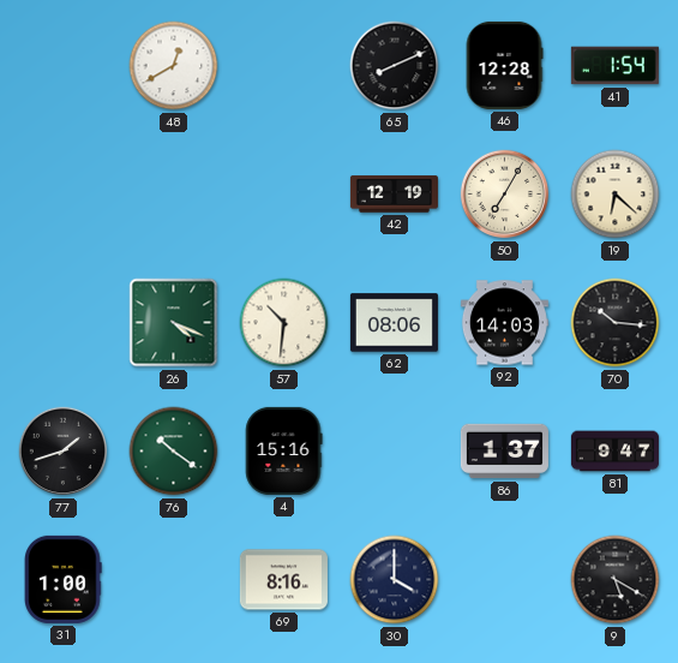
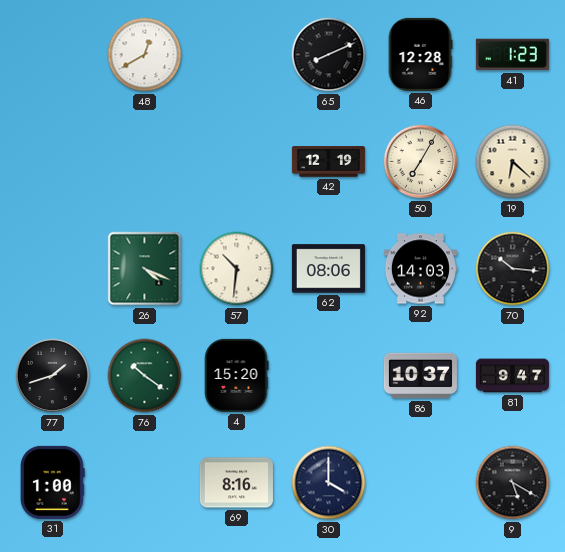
41: 1:54 -> 1:23 (512, 55)
4: 15:16 -> 15:20 (237, 375)
86: 1:37 -> 10:37 (420, 376)
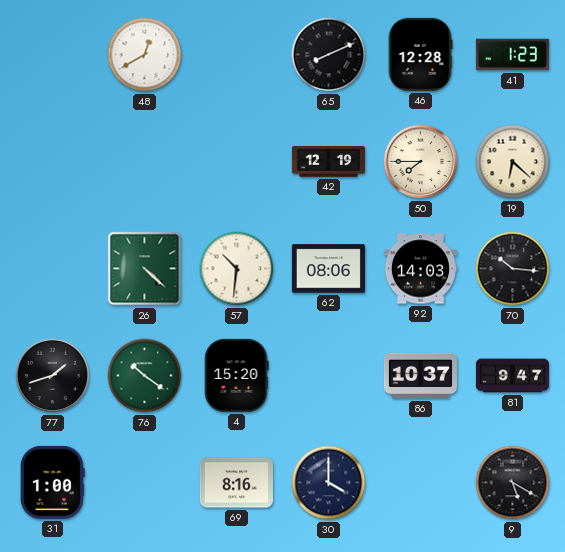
50: 7:05 -> 7:45 (421, 162)
26: 4:19 -> 4:22 (145, 269)
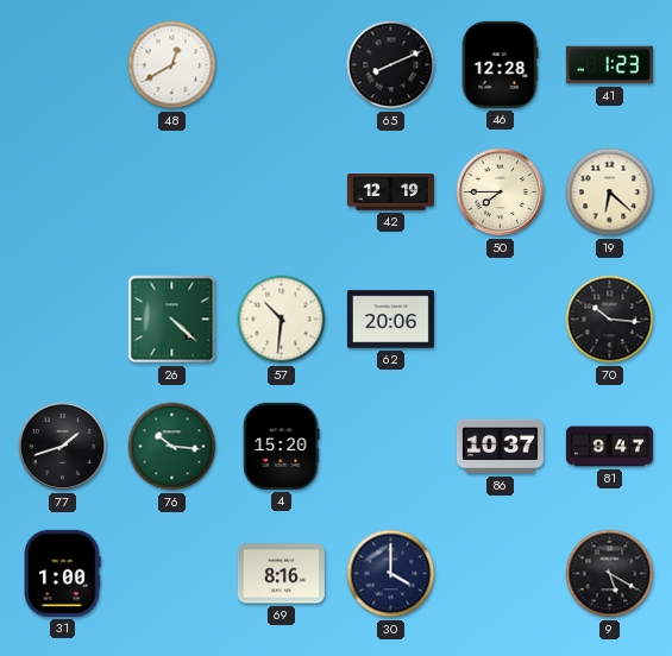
62: 08:06 -> 20:06 (390, 320)
92: 14:03 -> none (420, 269)
76: 10:21 -> 10:16 (172, 447)
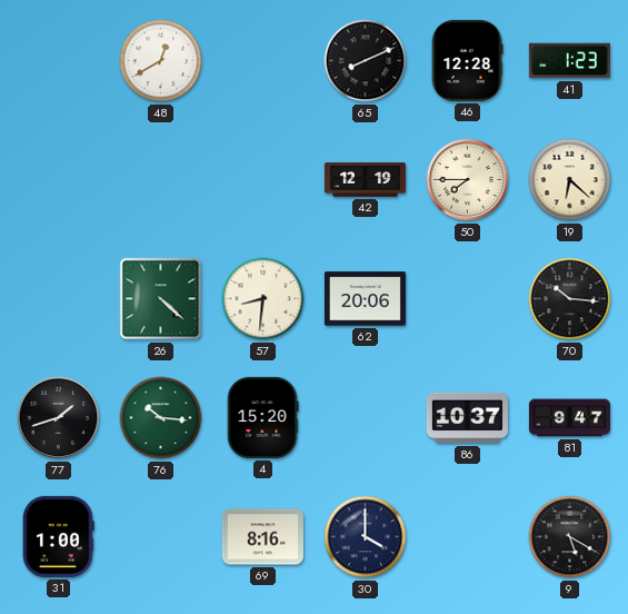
57: 10:31 -> 8:31 (263, 299)
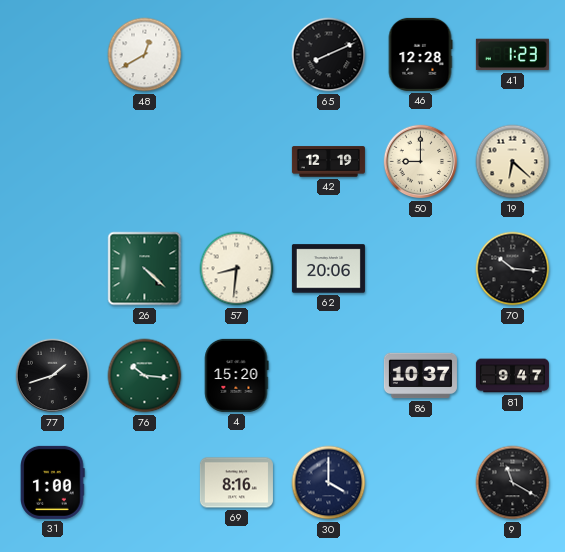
50: 7:45 -> 9:00 (421, 162)
9: 5:20 -> 11:20 (513, 483)
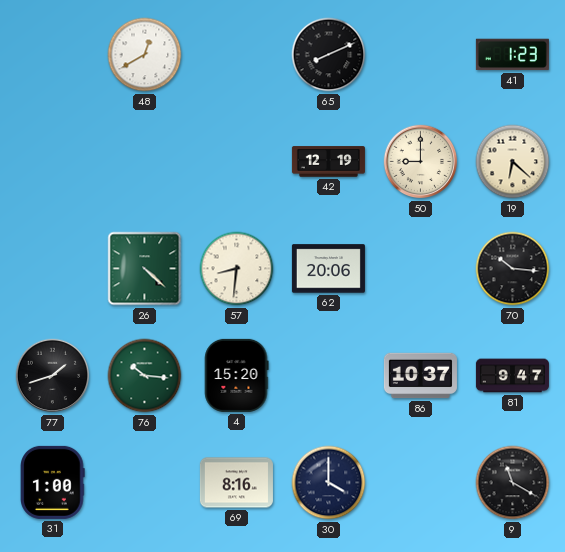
46: 12:28 -> none (420, 54)
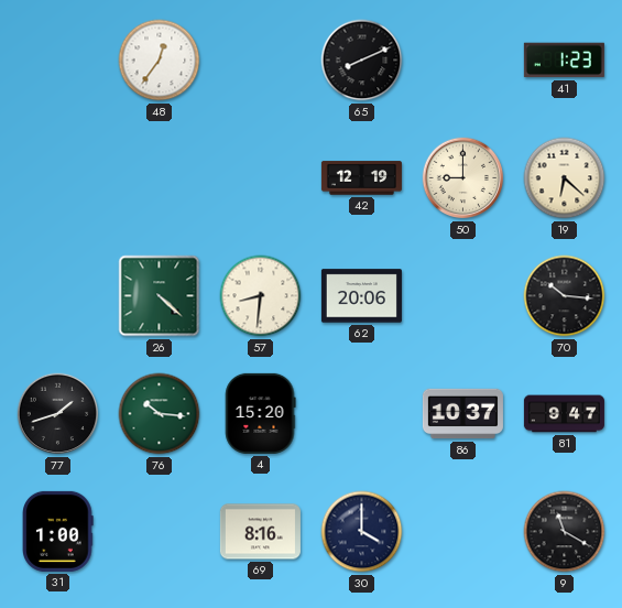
48: 12:40 -> 12:36 (160, 61)
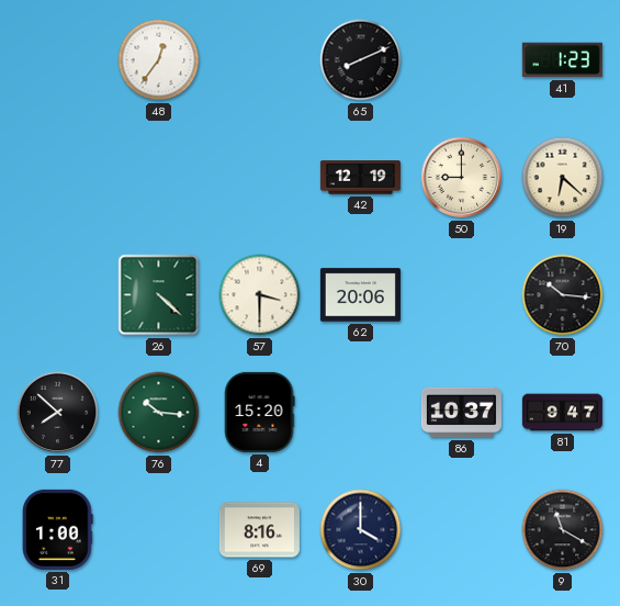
57: 8:31 -> 3:30 (260, 295)
77: 1:42 -> 7:52 (58, 413)
